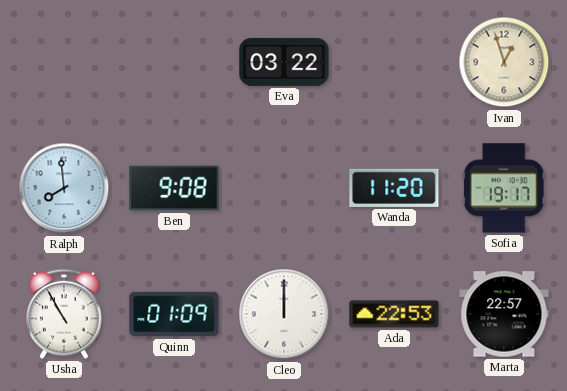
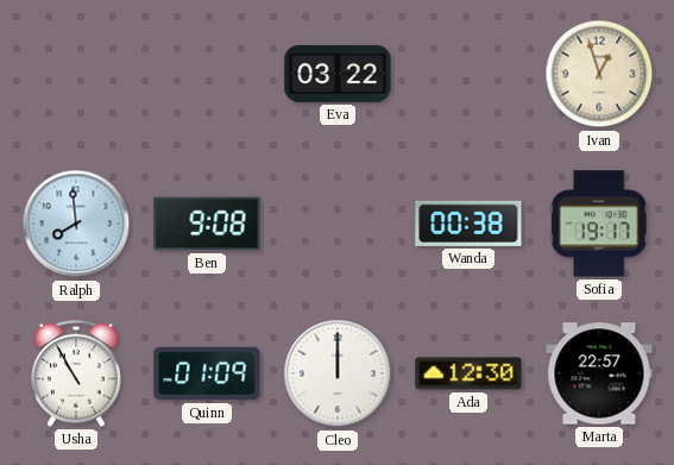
Wanda: 11:20 -> 00:38 (468, 224)
Ada: 22:53 -> 12:30 (468, 373)
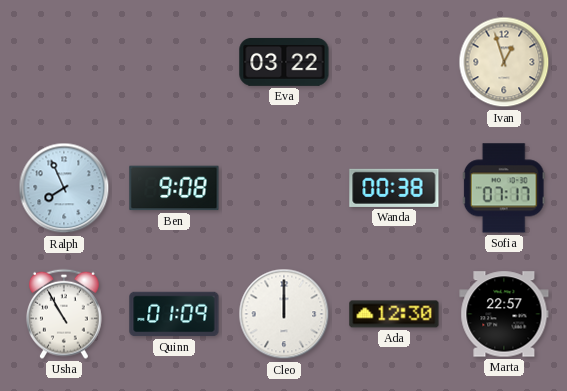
Ralph: 7:59 -> 7:56 (64, 188)
Sofia: 19:17 -> 07:17 (504, 188)
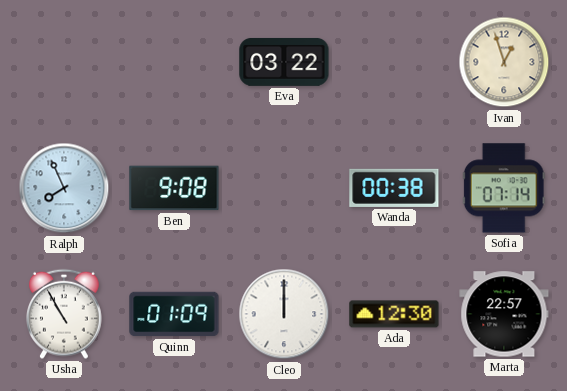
Sofia: 07:17 -> 07:14 (504, 188)
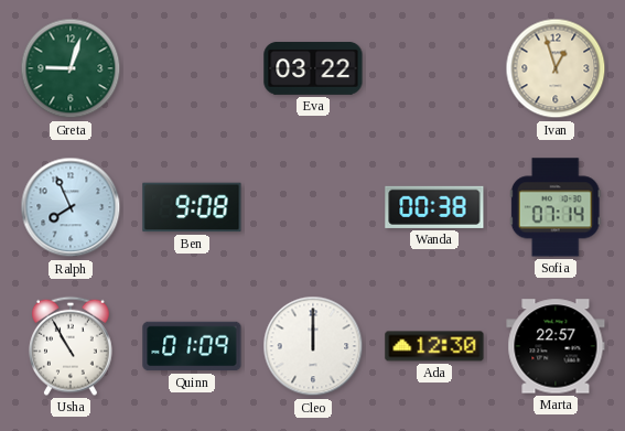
Greta: none -> 9:03 (71, 68)
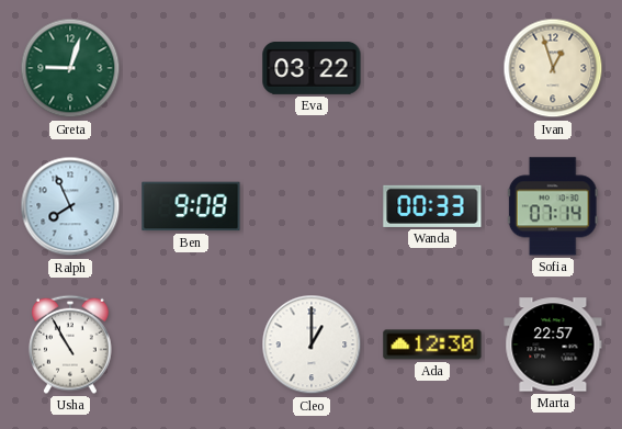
Wanda: 00:38 -> 00:33 (432, 206)
Quinn: 01:09 -> none (192, 346)
Cleo: 12:00 -> 1:00 (312, 345)
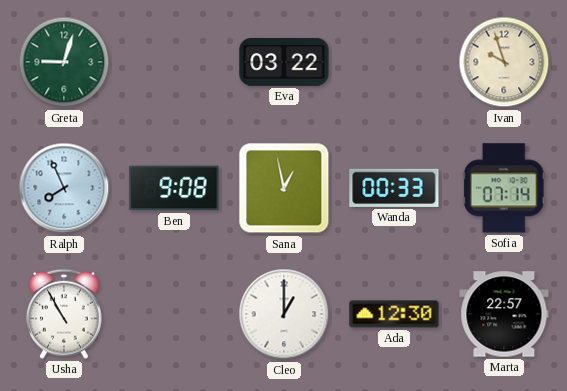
Ivan: 12:57 -> 9:57 (504, 62)
Sana: none -> 12:58 (284, 188)
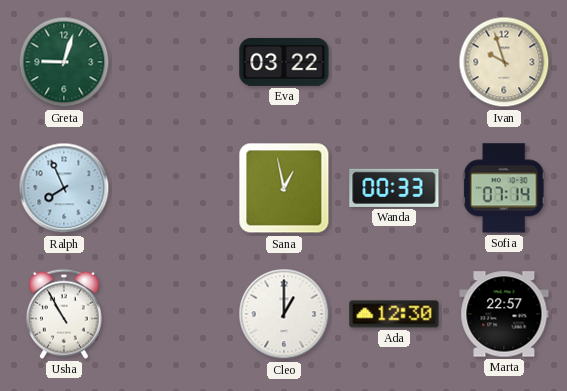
Ben: 9:08 -> none (174, 188)
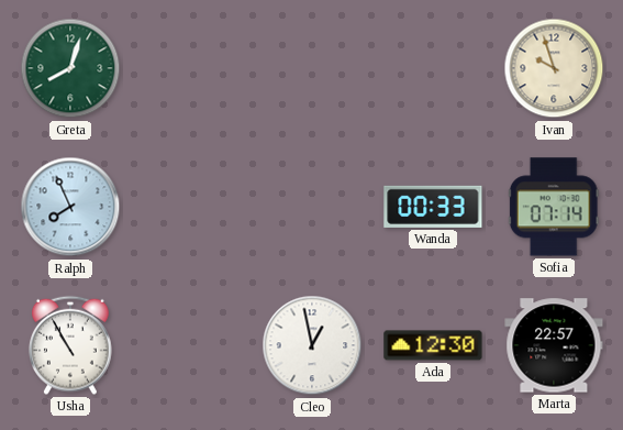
Greta: 9:03 -> 8:03 (70, 68)
Eva: 03:22 -> none (284, 62)
Sana: 12:58 -> none (284, 188)
Cleo: 1:00 -> 12:58 (312, 345)
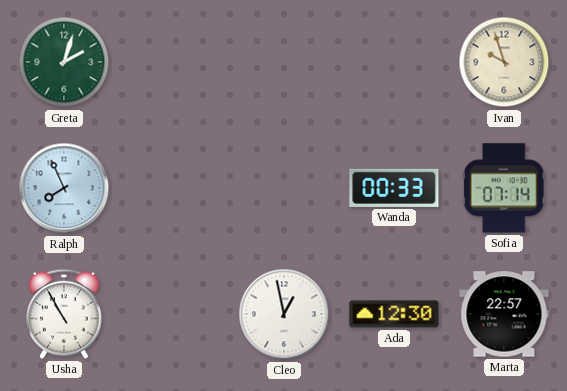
Greta: 8:03 -> 2:03 (64, 62)
